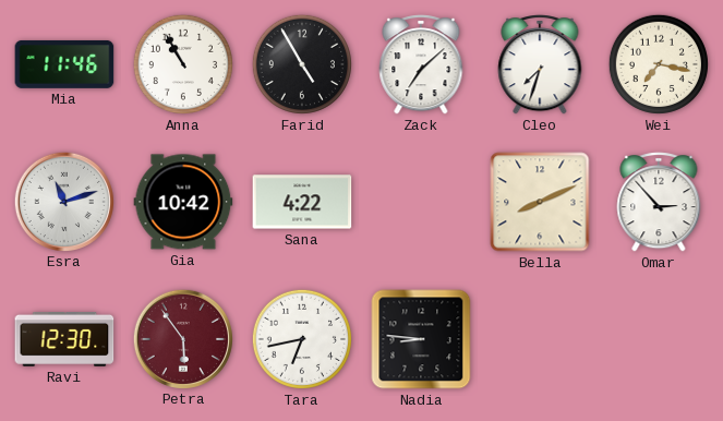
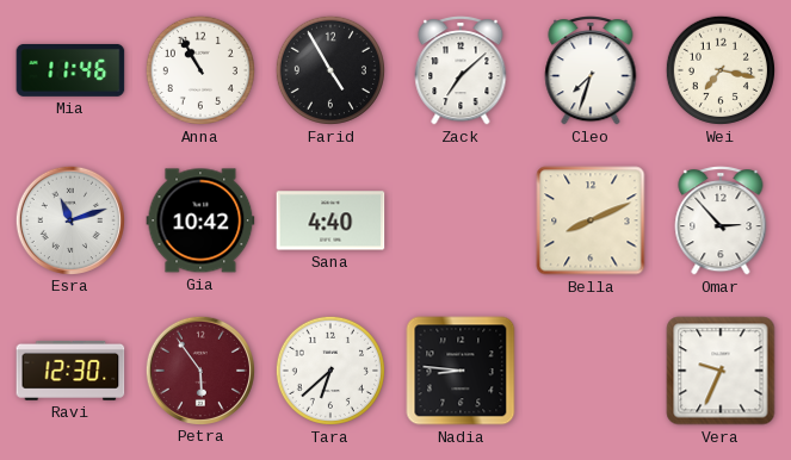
Sana: 4:22 -> 4:40 (330, 220)
Tara: 6:43 -> 6:38 (330, 371)
Vera: none -> 9:34 (721, 371)
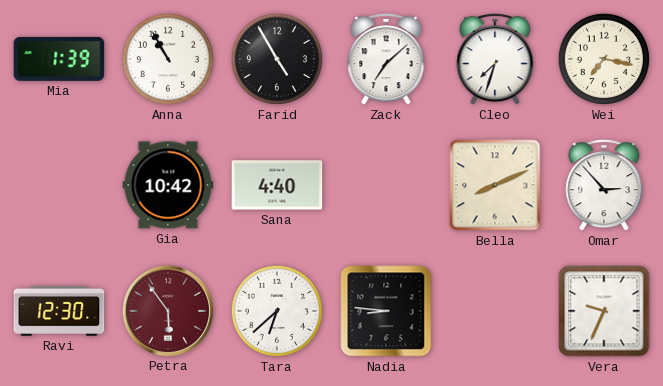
Mia: 11:46 -> 1:39 (59, 59)
Esra: 11:12 -> none (69, 219)
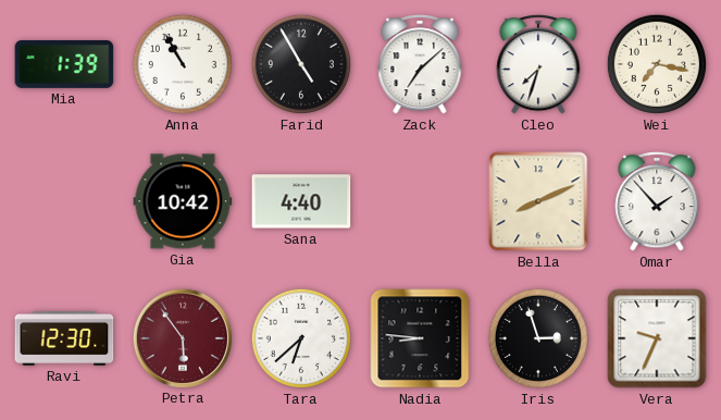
Omar: 2:53 -> 1:53 (657, 201)
Iris: none -> 2:57 (538, 338)
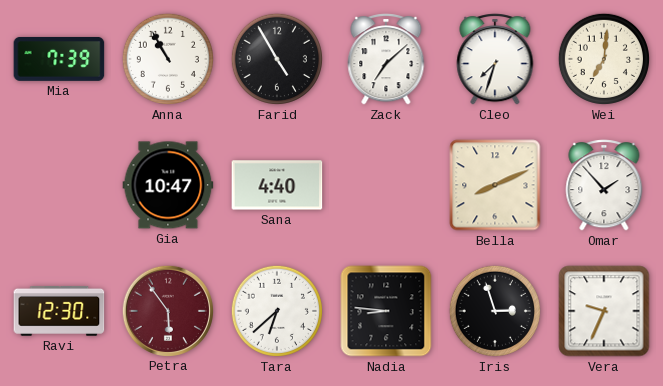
Mia: 1:39 -> 7:39 (59, 59)
Wei: 7:17 -> 7:01 (604, 59)
Gia: 10:42 -> 10:47 (168, 185)
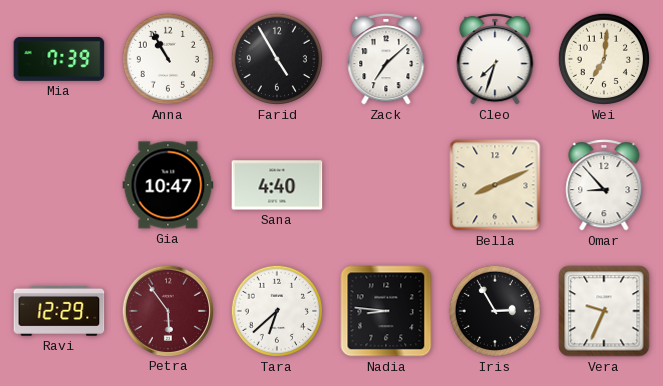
Omar: 1:53 -> 8:53 (604, 185)
Ravi: 12:30 -> 12:29 (59, 311)
Iris: 2:57 -> 2:55 (495, 311)
